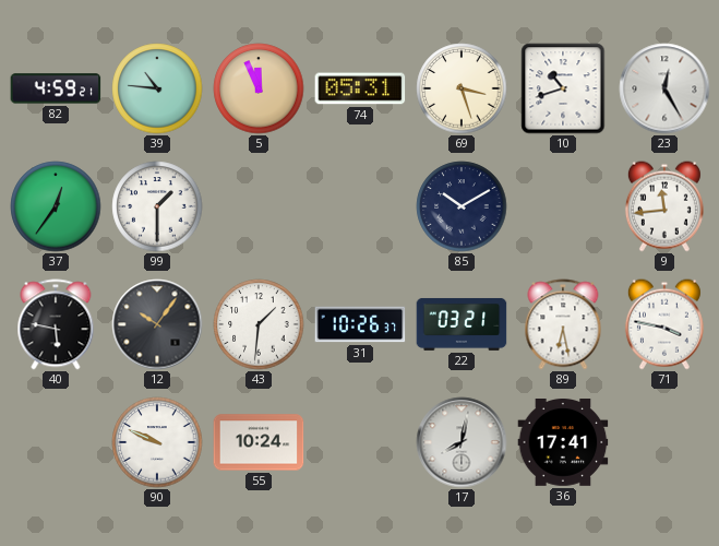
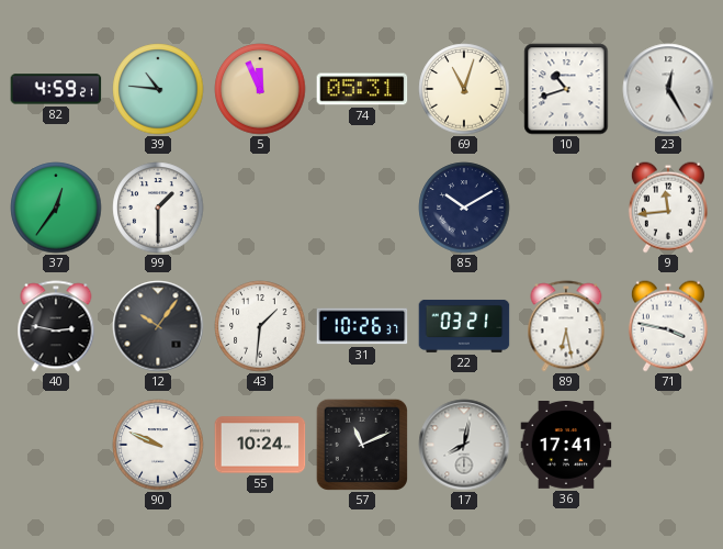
69: 3:27 -> 11:03 (464, 89)
40: 5:47 -> 2:47 (56, 326)
57: none -> 11:11 (362, 445)
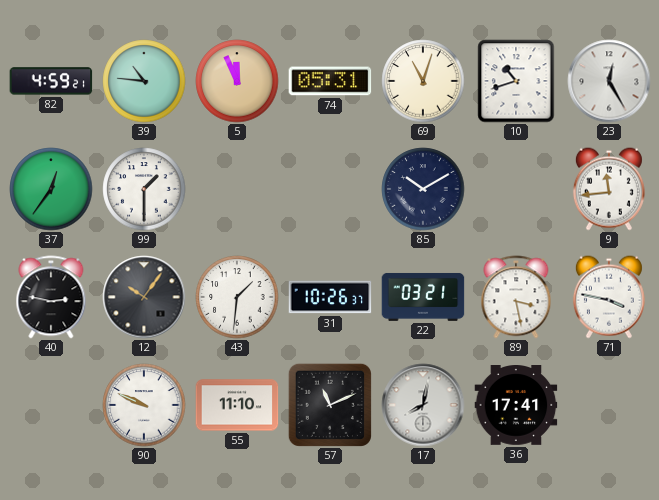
89: 6:28 -> 3:28 (516, 297)
55: 10:24 -> 11:10 (237, 405)
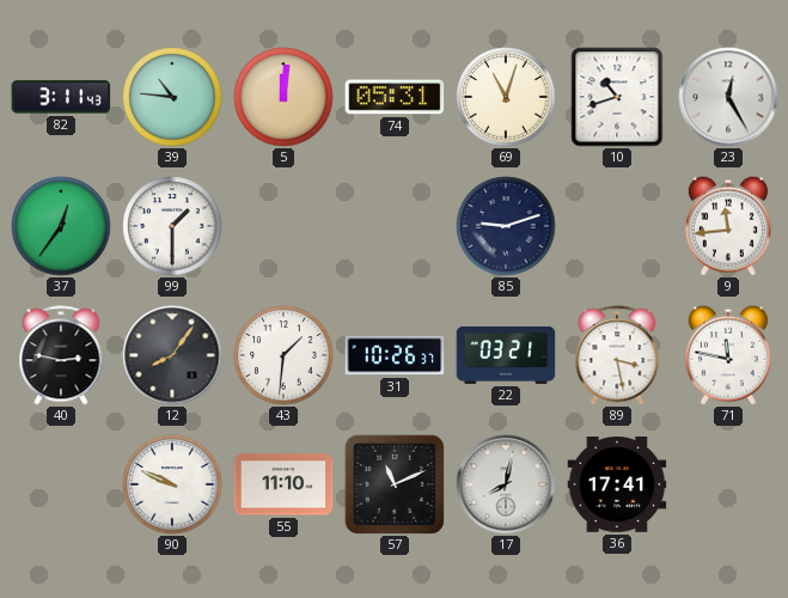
82: 4:59 -> 3:11 (61, 97)
5: 11:56 -> 12:01 (283, 97)
85: 10:10 -> 9:12 (506, 226)
12: 10:06 -> 8:06 (172, 355)
71: 3:47 -> 11:47 (728, 355)
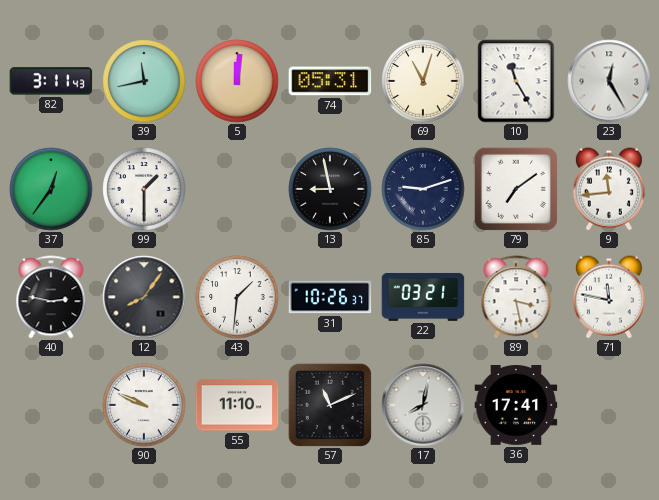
39: 10:46 -> 11:43 (144, 81)
10: 10:42 -> 11:25 (516, 81)
13: none -> 8:58 (330, 189)
79: none -> 7:09 (516, 189)
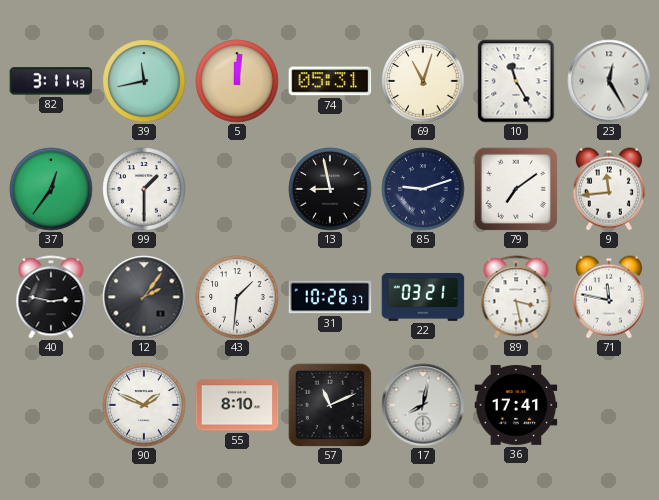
12: 8:06 -> 2:06 (144, 297)
90: 9:49 -> 1:49 (144, 405)
55: 11:10 -> 8:10 (237, 405)
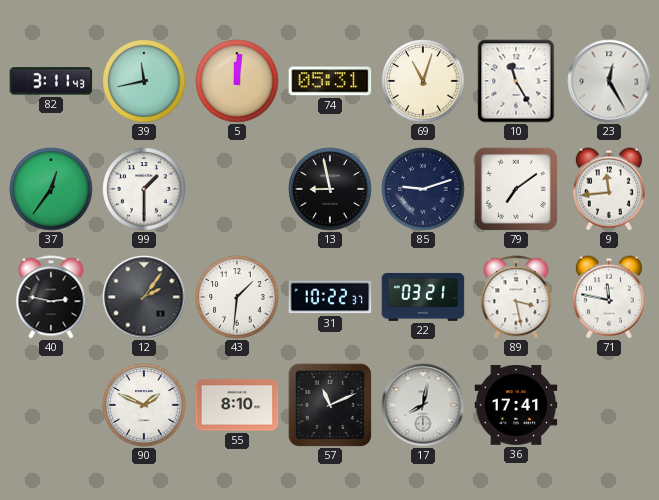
31: 10:26 -> 10:22 (330, 297)
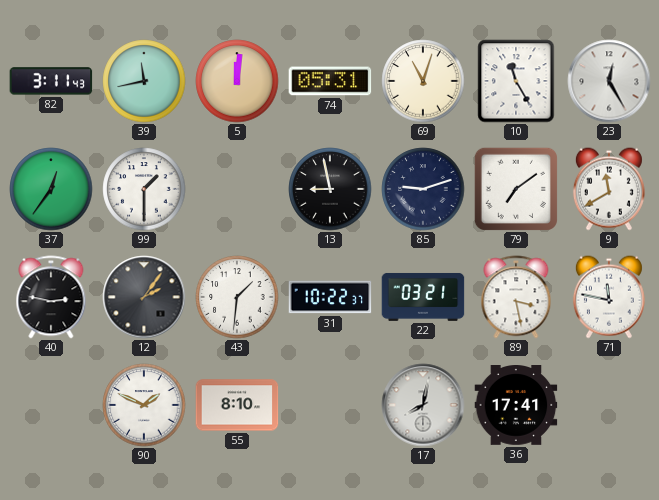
9: 11:44 -> 11:40 (609, 189)
57: 11:11 -> none (330, 405)
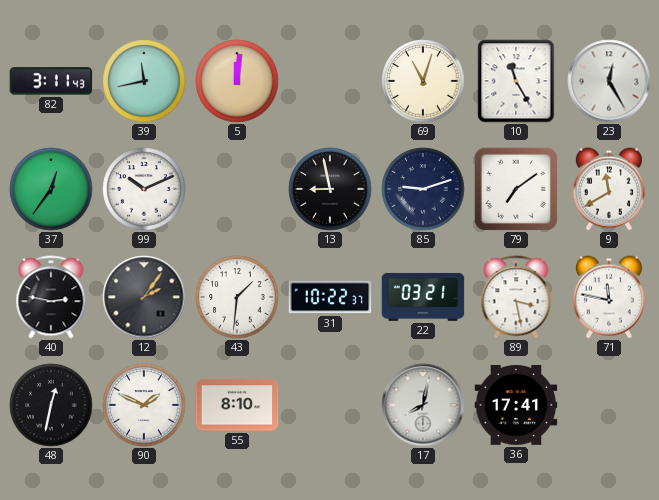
74: 05:31 -> none (330, 81)
99: 1:30 -> 10:11 (144, 189)
48: none -> 12:32 (51, 405)
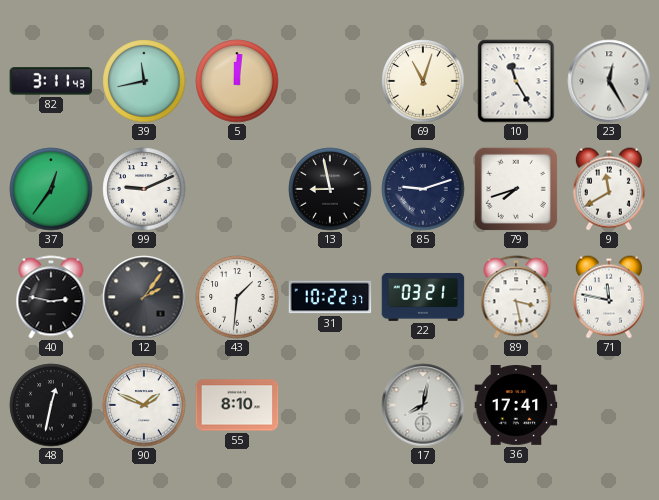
99: 10:11 -> 9:11 (144, 189)
79: 7:09 -> 7:42 (516, 189)
